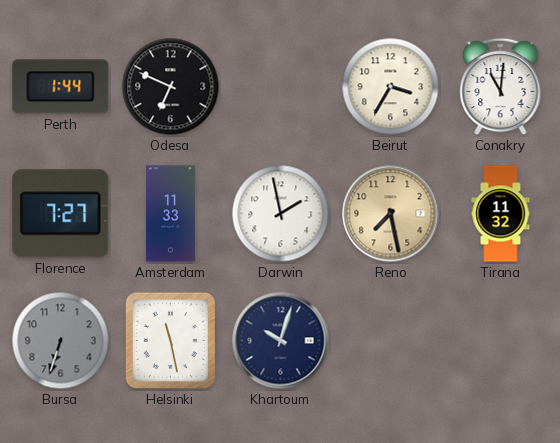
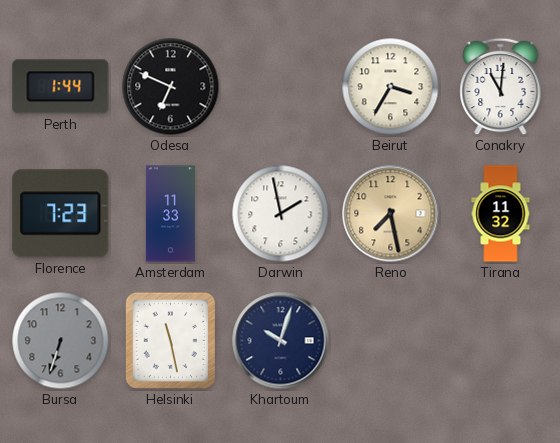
Florence: 7:27 -> 7:23 (61, 214)
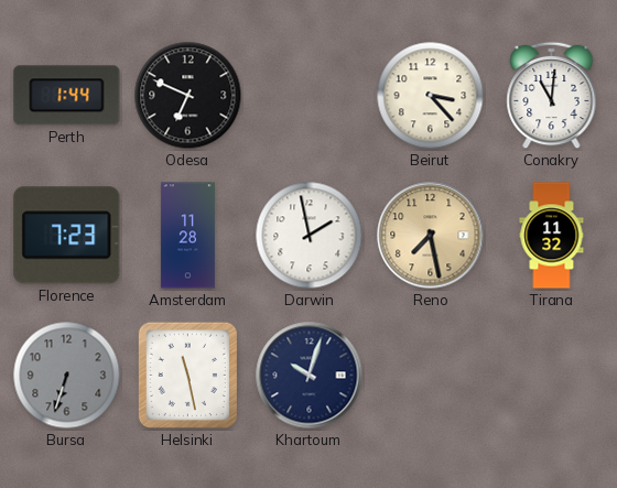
Beirut: 3:35 -> 3:23 (431, 96)
Amsterdam: 11:33 -> 11:28 (187, 236)
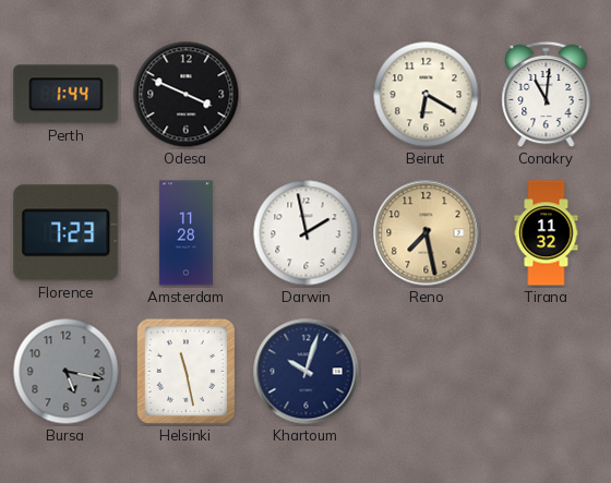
Odesa: 6:49 -> 3:49 (187, 95)
Beirut: 3:23 -> 6:20 (427, 95)
Bursa: 6:33 -> 5:17 (67, 372)
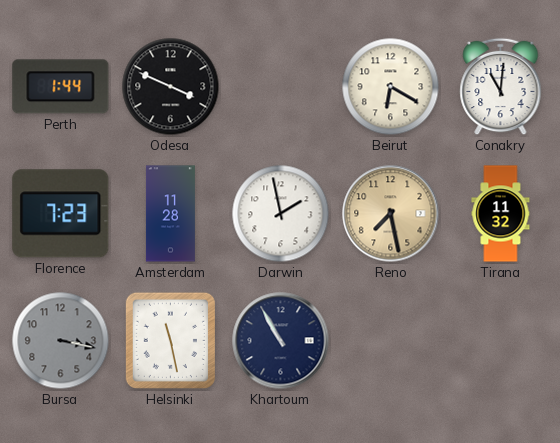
Bursa: 5:17 -> 3:17 (61, 341)
Khartoum: 10:03 -> 10:55 (281, 341)
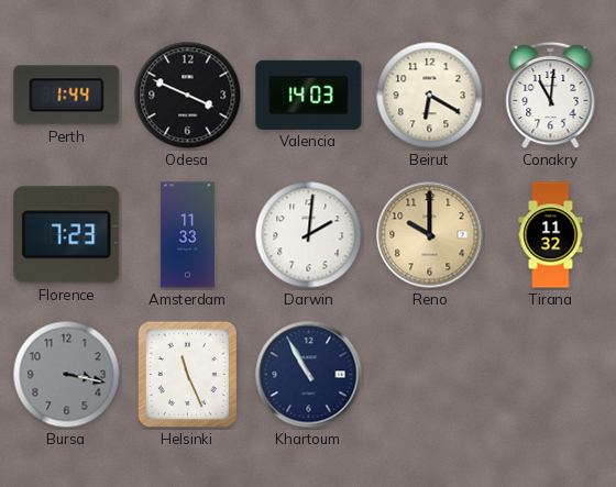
Valencia: none -> 14:03 (309, 95)
Amsterdam: 11:28 -> 11:33 (187, 235)
Darwin: 1:58 -> 2:01 (309, 235)
Reno: 7:28 -> 10:00 (430, 235)
Helsinki: 11:28 -> 11:26 (187, 374)
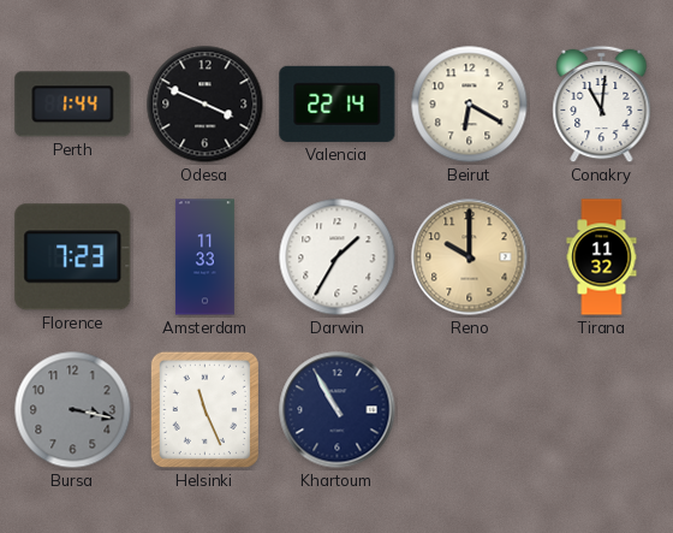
Valencia: 14:03 -> 22:14 (338, 103)
Darwin: 2:01 -> 1:35 (338, 257)
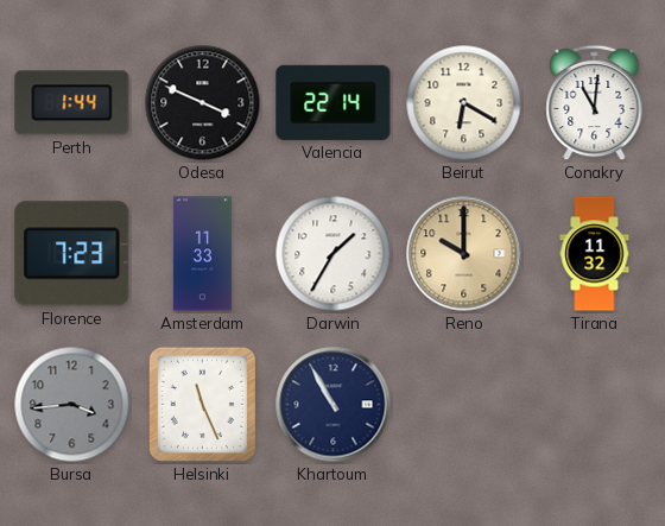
Bursa: 3:17 -> 3:44 (72, 405)
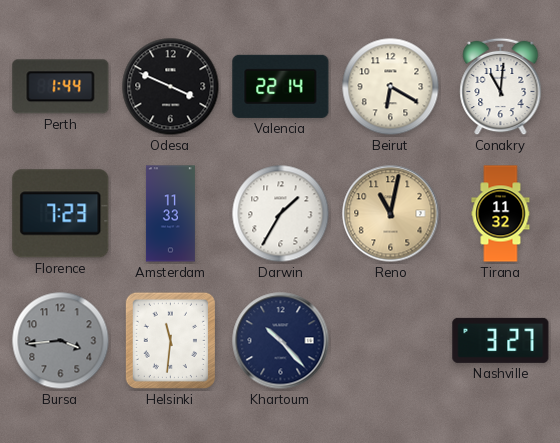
Reno: 10:00 -> 11:02 (391, 214)
Helsinki: 11:26 -> 11:31 (170, 340)
Khartoum: 10:55 -> 10:23 (281, 341)
Nashville: none -> 3:27 (501, 340)
